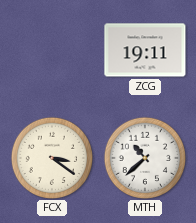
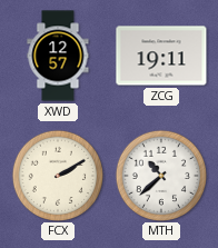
XWD: none -> 12:57 (58, 56)
FCX: 3:21 -> 2:10 (57, 175)
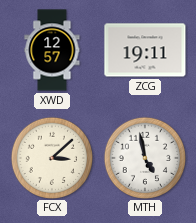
FCX: 2:10 -> 3:08 (51, 157)
MTH: 10:38 -> 4:58 (144, 157)
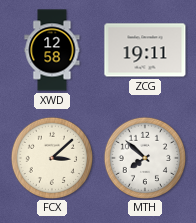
XWD: 12:57 -> 12:58 (52, 50)
MTH: 4:58 -> 7:52 (144, 157)
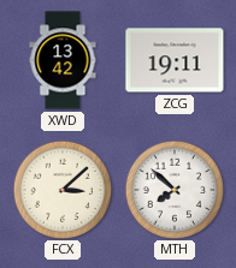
XWD: 12:58 -> 13:42 (63, 60)
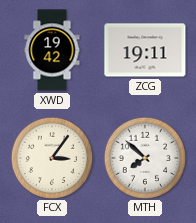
XWD: 13:42 -> 19:42 (52, 50)
FCX: 3:08 -> 3:06 (51, 157)
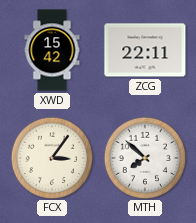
XWD: 19:42 -> 15:42 (52, 50)
ZCG: 19:11 -> 22:11 (145, 50)
